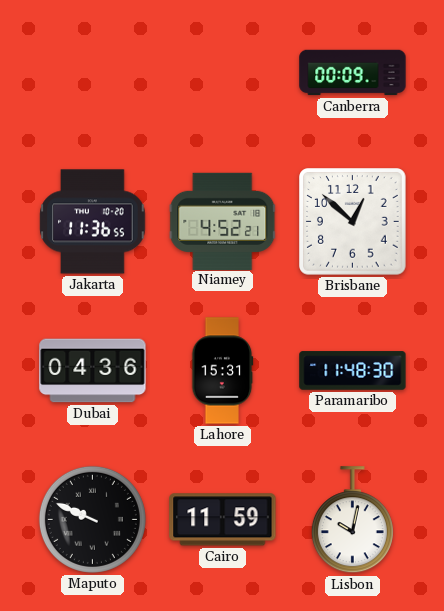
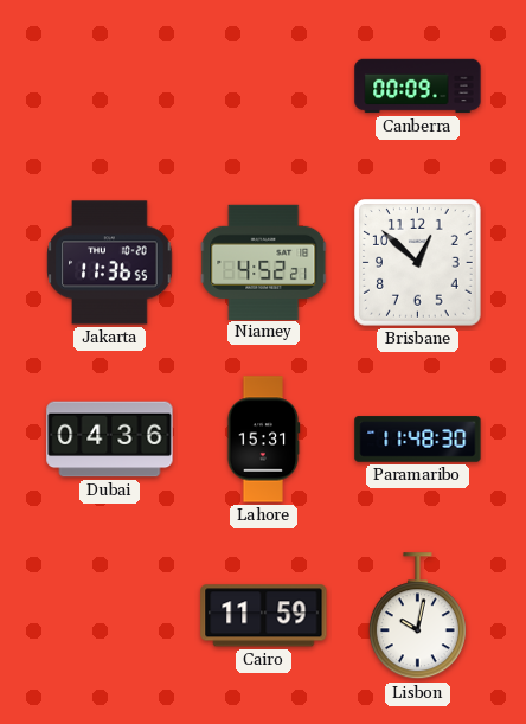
Maputo: 9:49 -> none (92, 519)
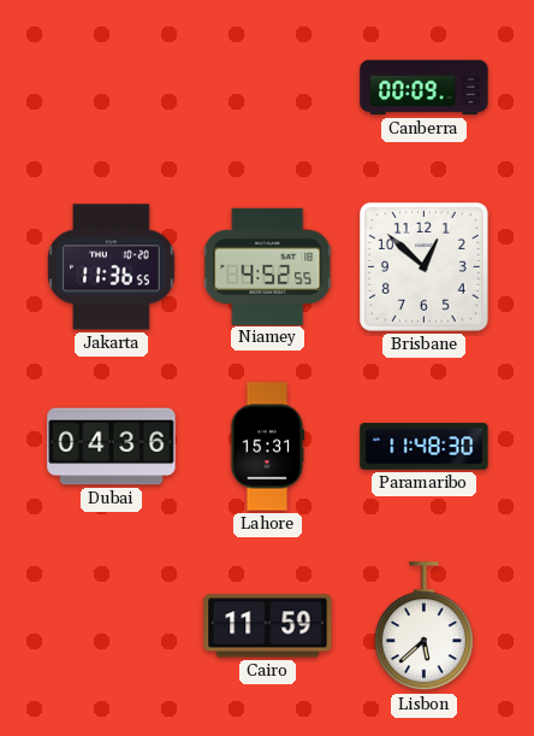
Niamey: 4:52:21 -> 4:52:55 (268, 266)
Lisbon: 10:02 -> 5:38 (423, 626)
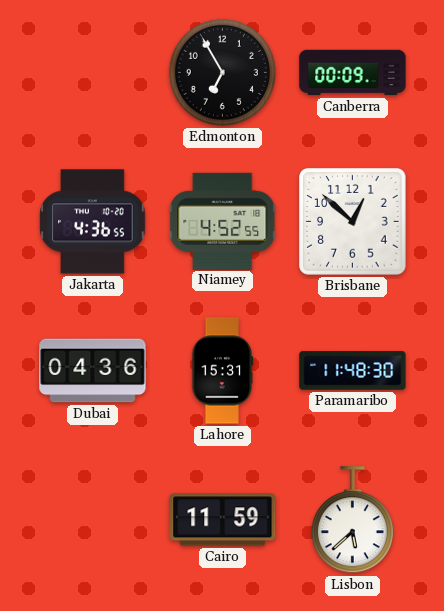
Edmonton: none -> 6:55 (222, 72)
Jakarta: 11:36 -> 4:36 (93, 222)
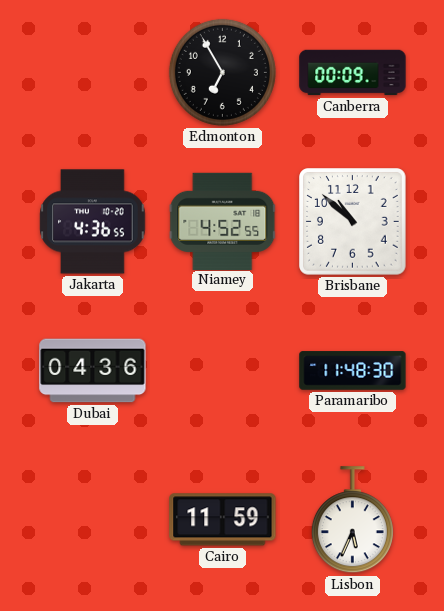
Brisbane: 12:52 -> 10:52 (353, 222)
Lahore: 15:31 -> none (223, 371)
Lisbon: 5:38 -> 5:34 (352, 520)
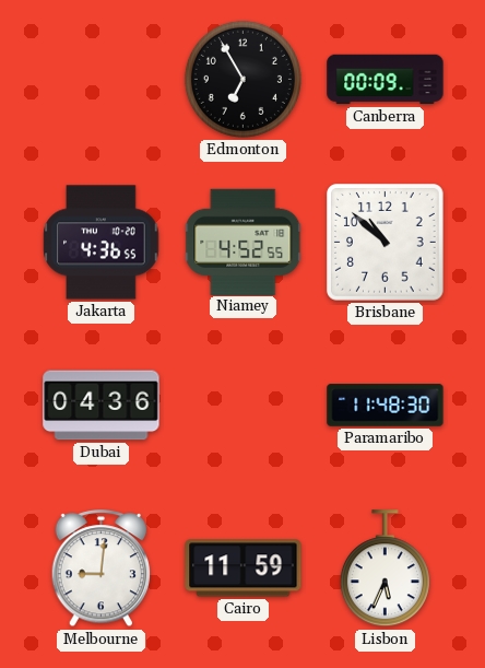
Melbourne: none -> 9:01 (102, 569)
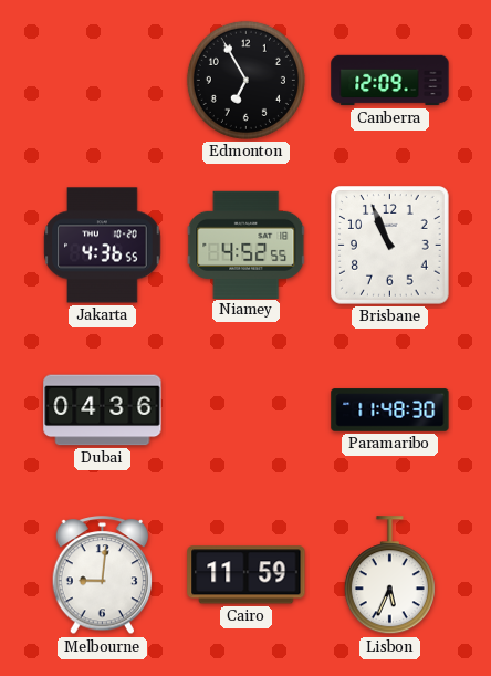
Canberra: 00:09 -> 12:09 (390, 81)
Brisbane: 10:52 -> 10:56 (390, 246)
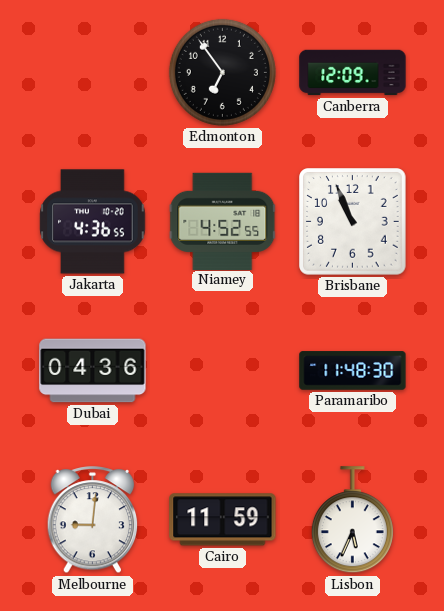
Edmonton: 6:55 -> 6:54 (222, 72)
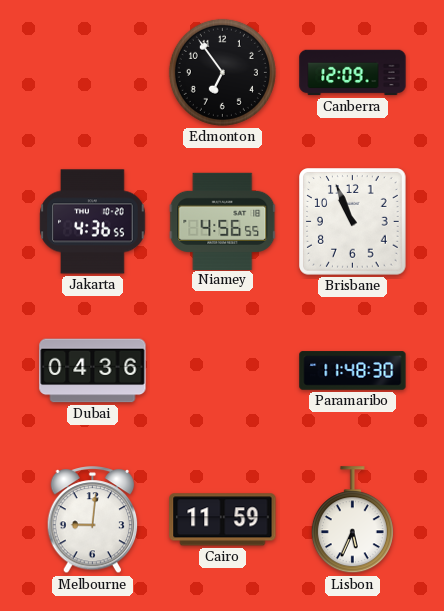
Niamey: 4:52 -> 4:56 (223, 221)
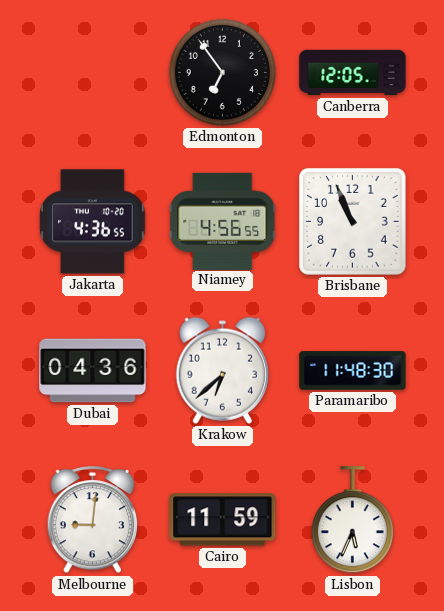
Canberra: 12:09 -> 12:05 (353, 73)
Krakow: none -> 6:38 (222, 370)
